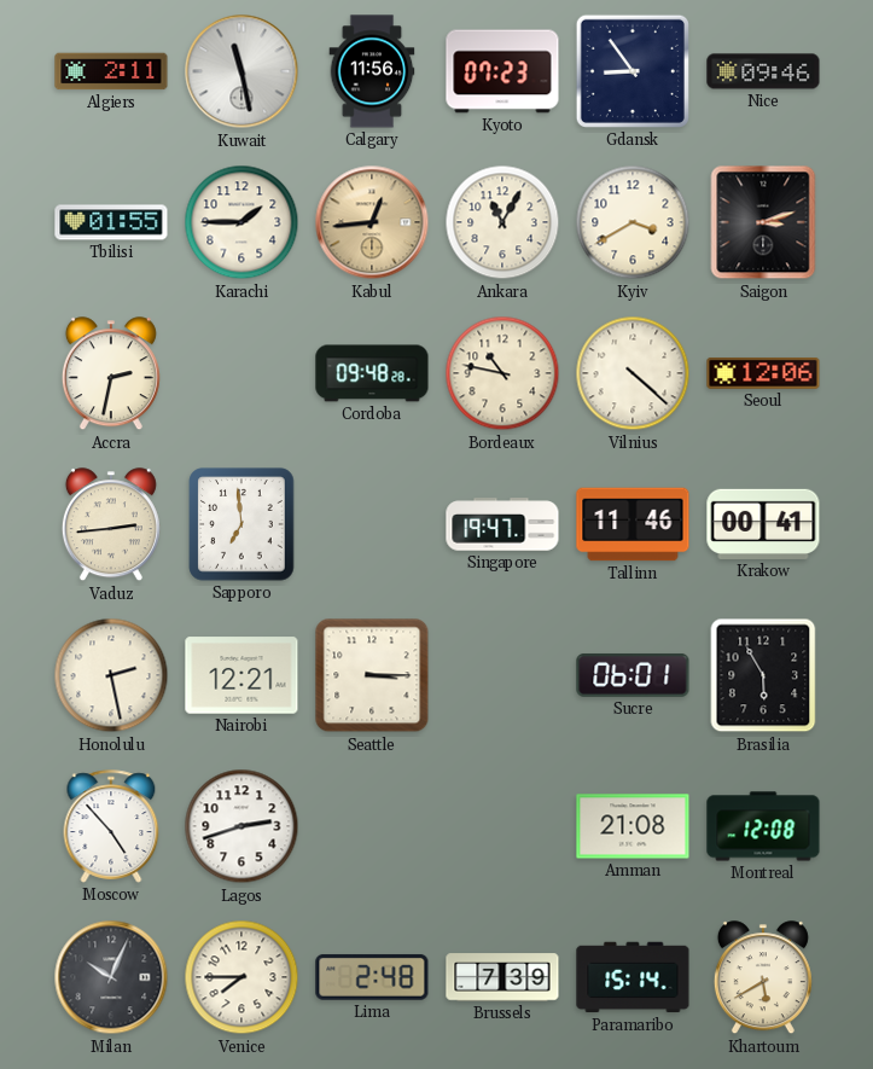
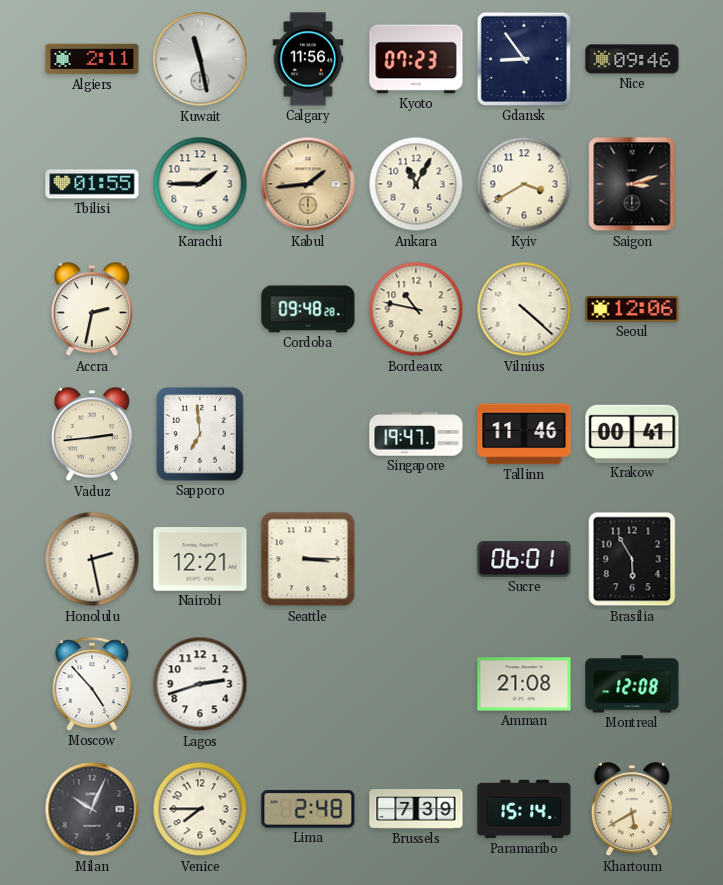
Kabul: 12:44 -> 1:44 (308, 184)
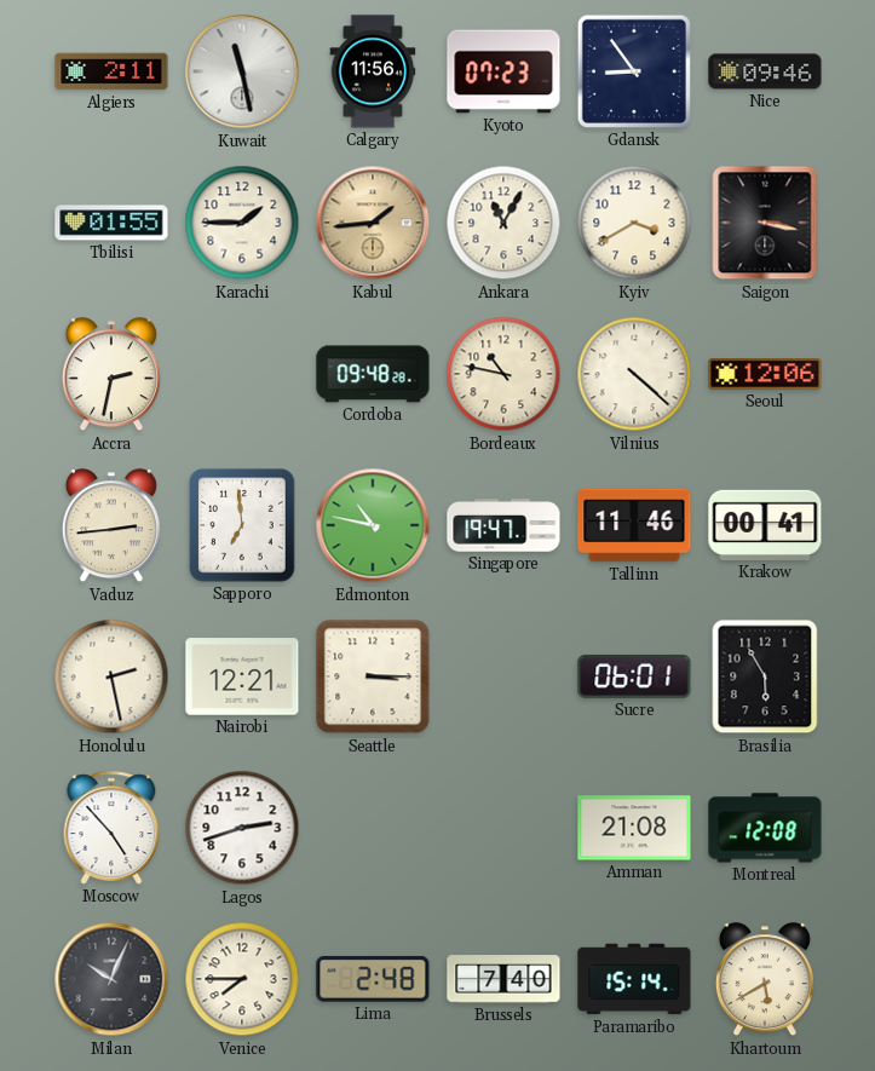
Saigon: 3:12 -> 3:17 (765, 223)
Edmonton: none -> 10:47 (373, 525)
Brussels: 7:39 -> 7:40 (503, 979)
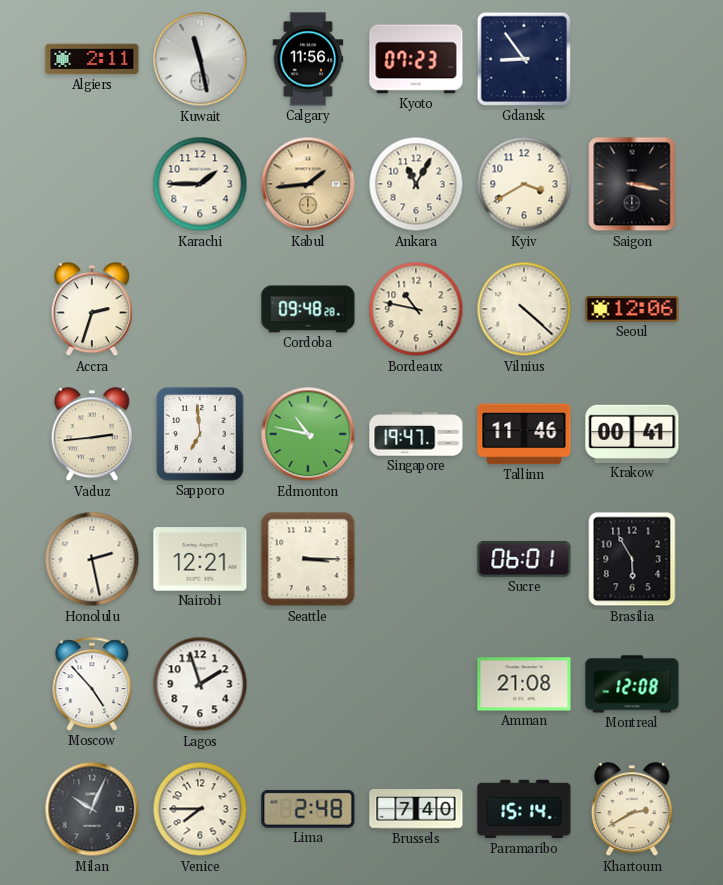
Nice: 09:46 -> none (765, 71)
Tbilisi: 01:55 -> none (111, 223)
Accra: 2:32 -> 2:33 (92, 310)
Lagos: 2:42 -> 1:57 (200, 684)
Khartoum: 5:40 -> 2:40 (632, 810)
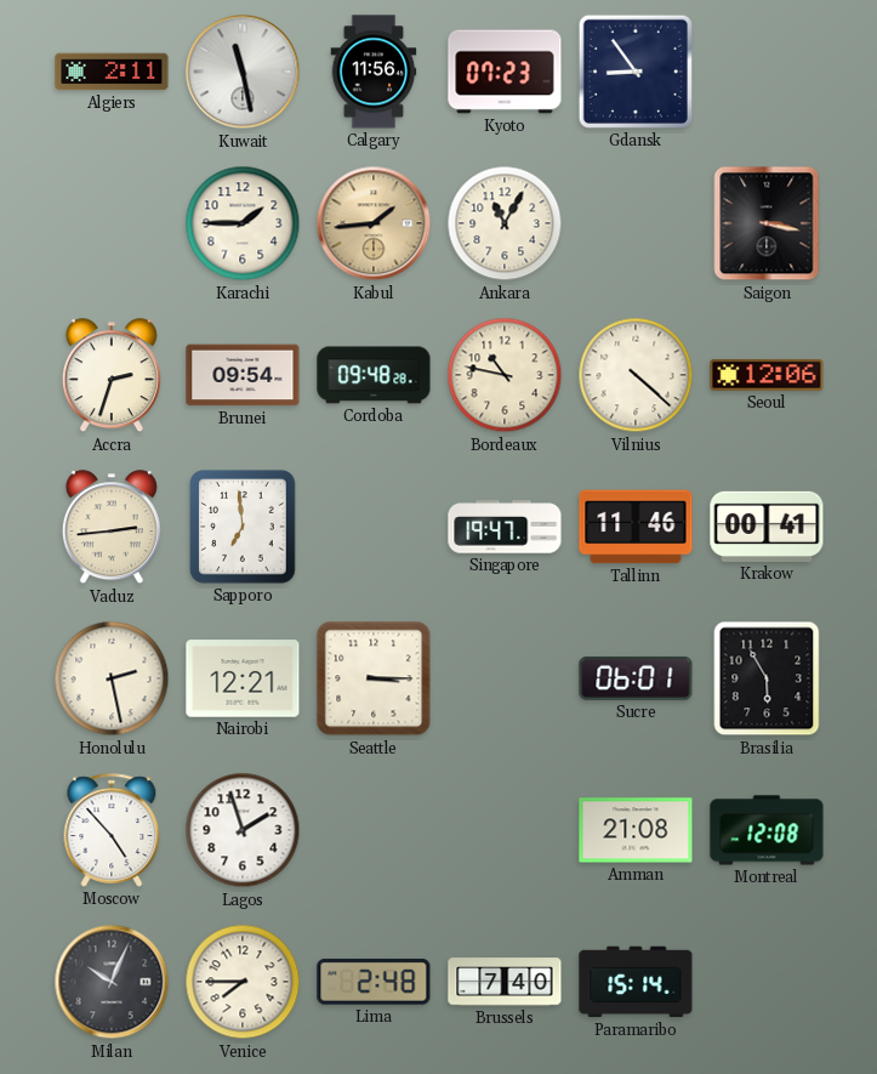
Kyiv: 3:40 -> none (524, 184)
Brunei: none -> 09:54 (243, 375)
Edmonton: 10:47 -> none (308, 434)
Khartoum: 2:40 -> none (632, 810)
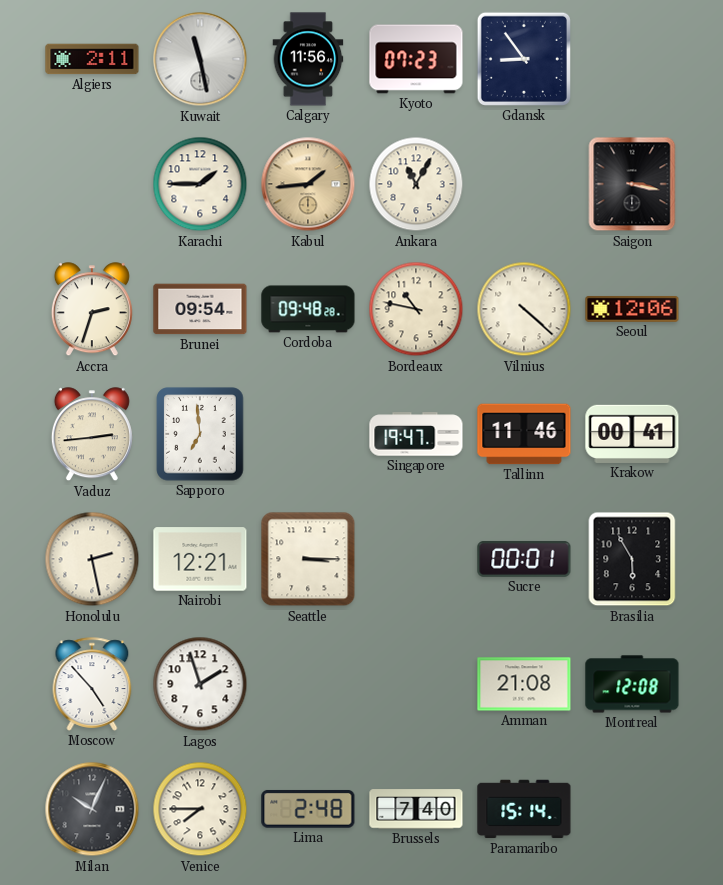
Sucre: 06:01 -> 00:01 (524, 559)
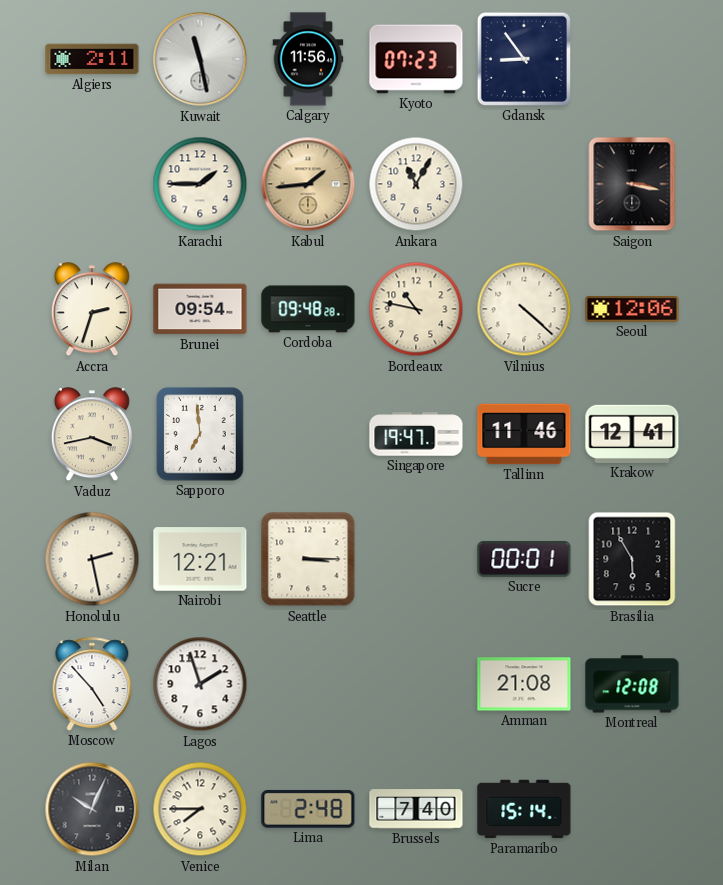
Vaduz: 2:44 -> 3:43 (92, 435)
Krakow: 00:41 -> 12:41 (632, 434)
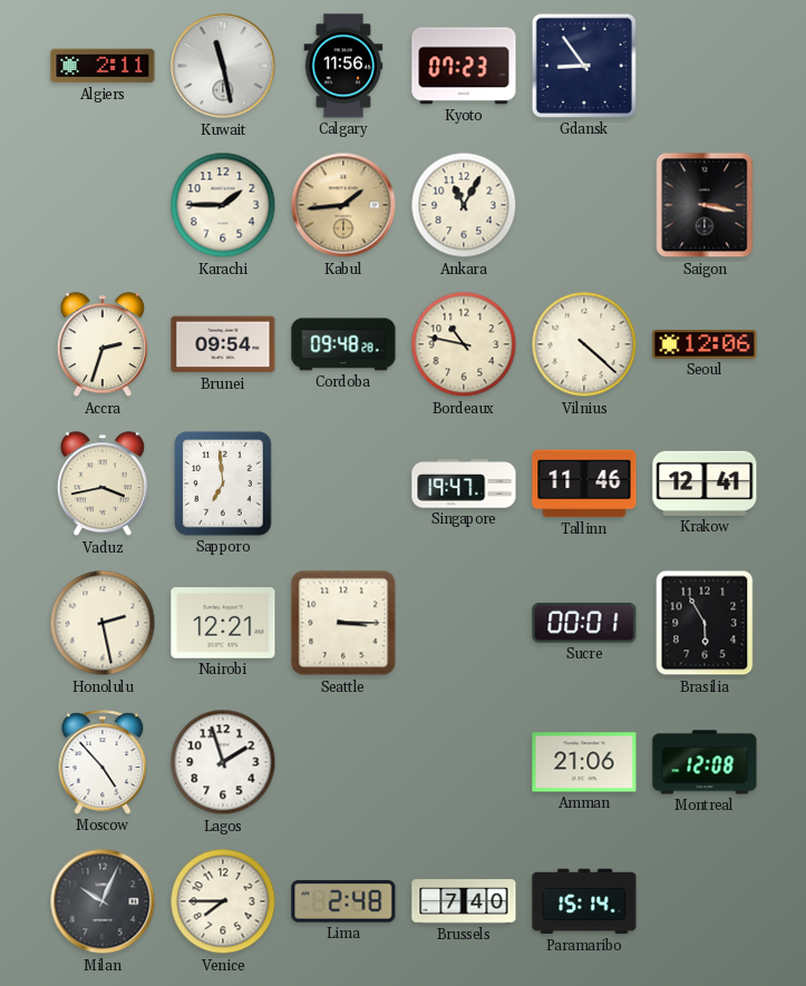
Amman: 21:08 -> 21:06 (584, 762)
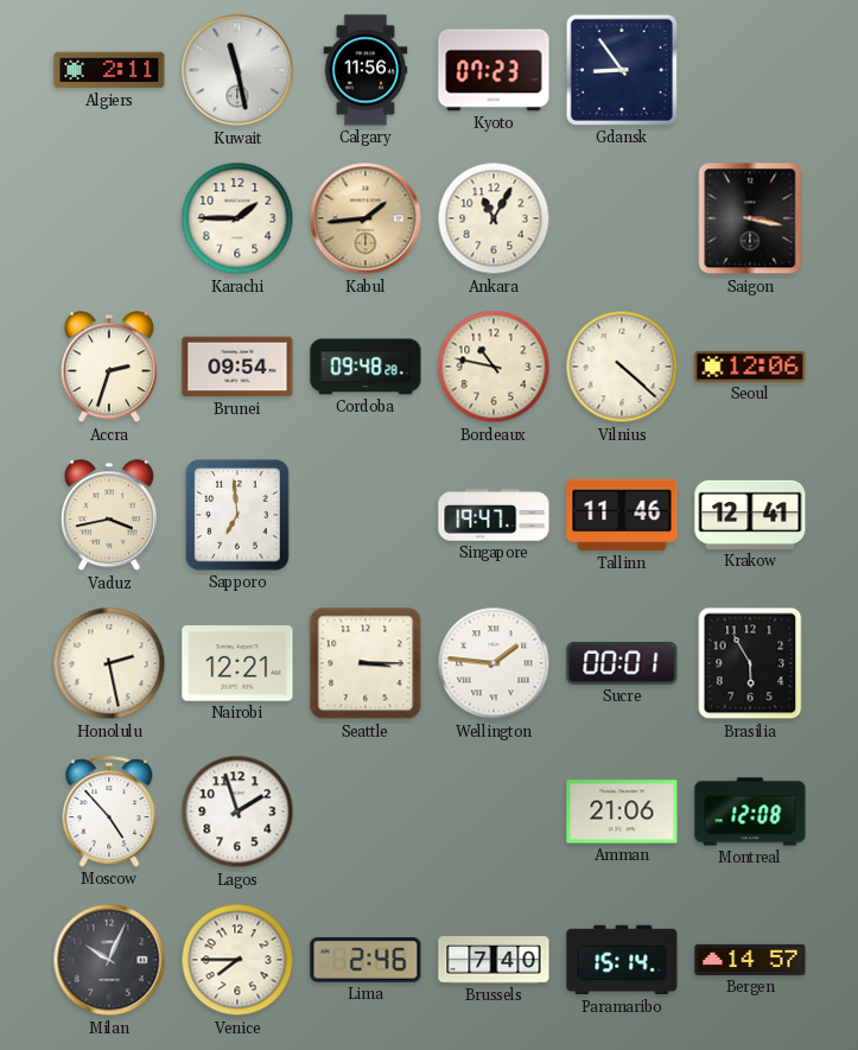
Wellington: none -> 1:46 (494, 663)
Lima: 2:48 -> 2:46 (366, 960)
Bergen: none -> 14:57 (750, 960)
